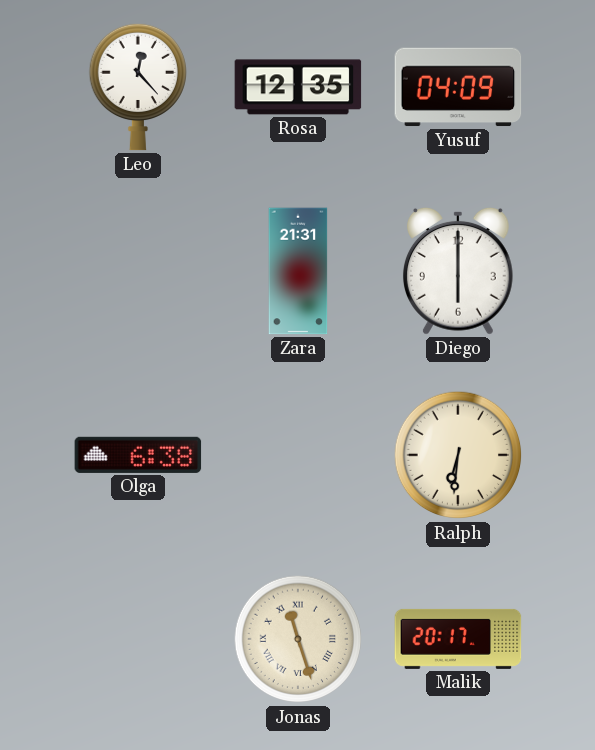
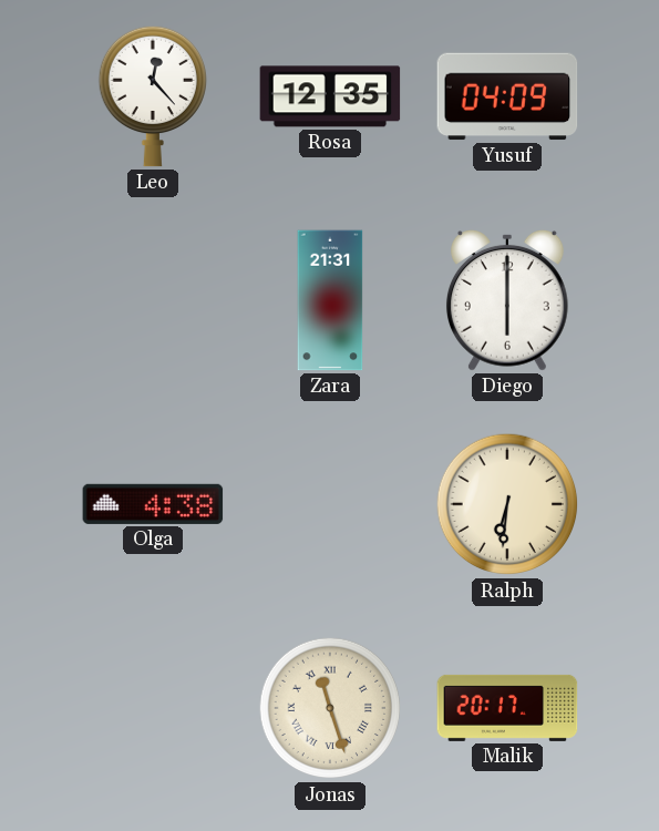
Olga: 6:38 -> 4:38 (153, 504)
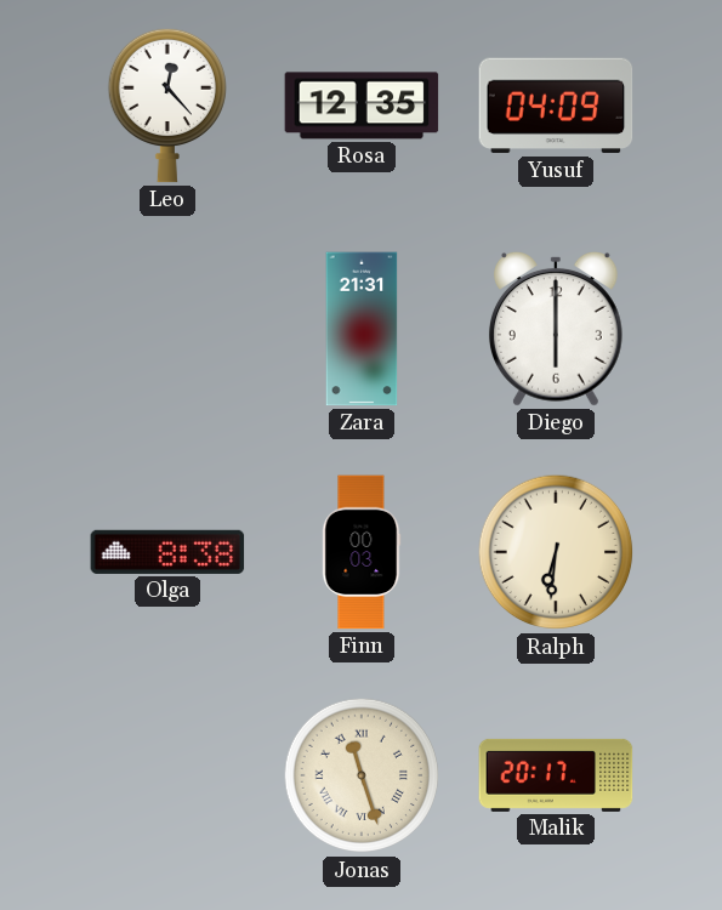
Olga: 4:38 -> 8:38 (167, 552)
Finn: none -> 00:03 (362, 552)
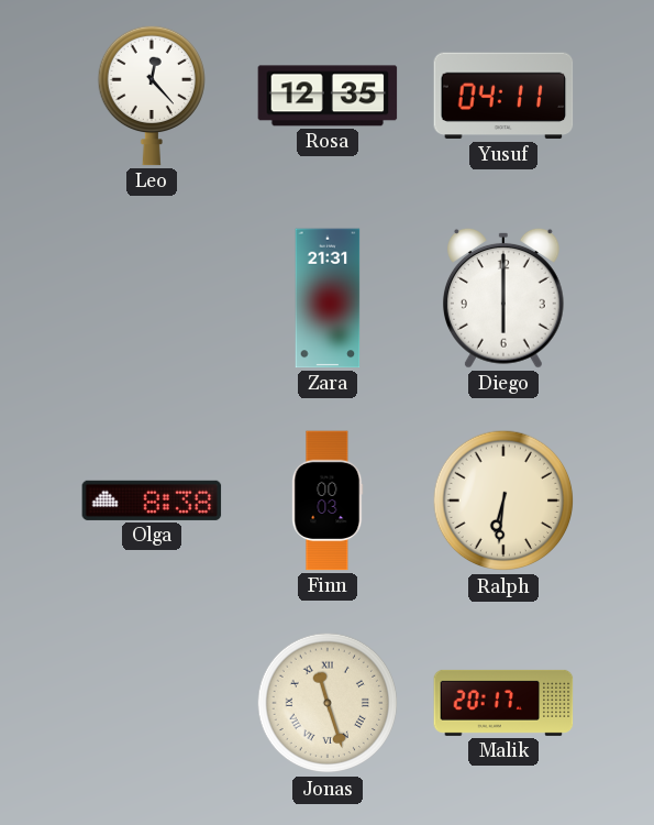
Yusuf: 04:09 -> 04:11 (503, 96)
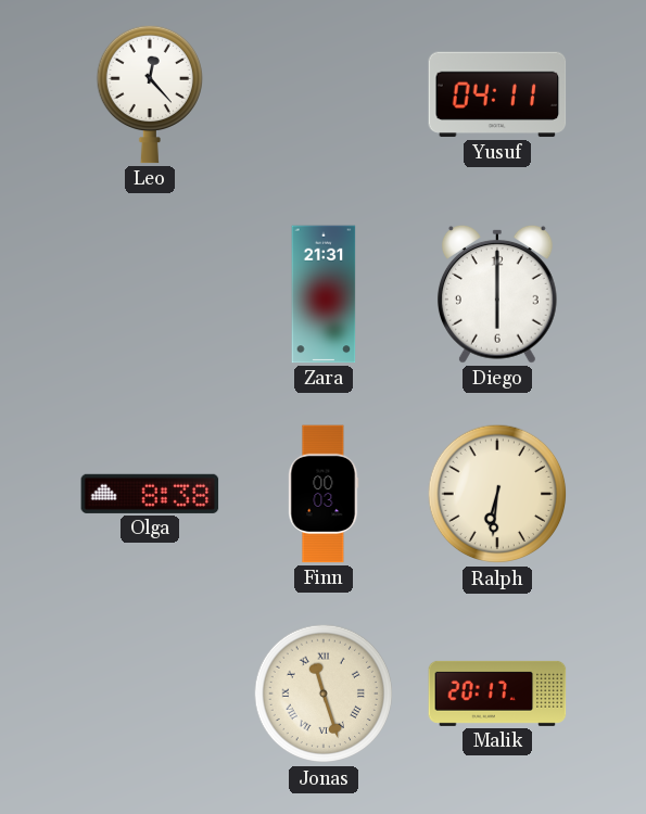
Rosa: 12:35 -> none (328, 96)
